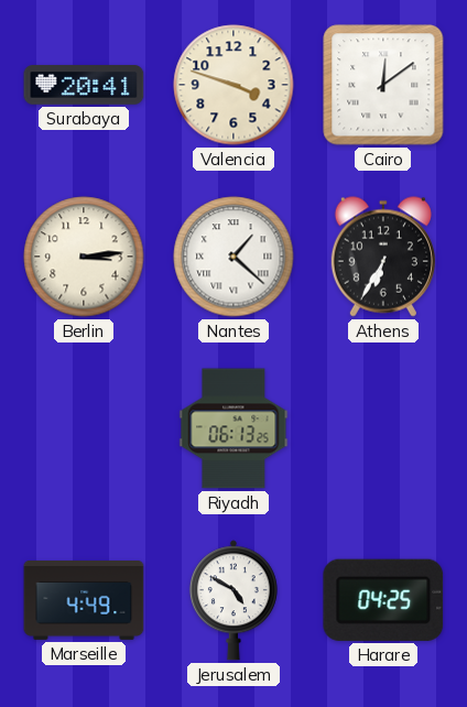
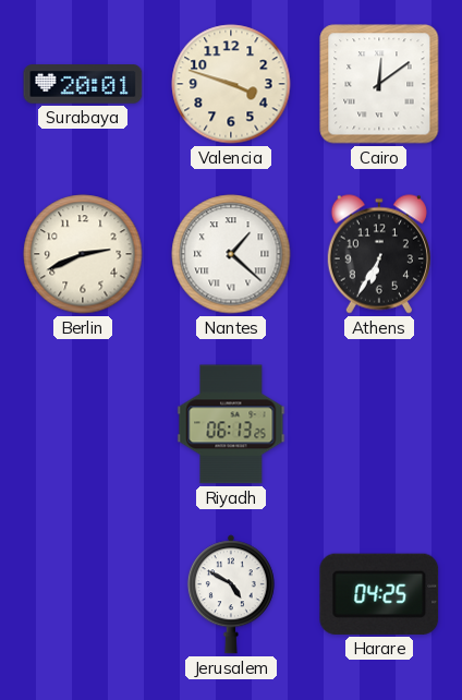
Surabaya: 20:41 -> 20:01 (83, 84)
Berlin: 3:14 -> 2:41 (83, 254)
Marseille: 4:49 -> none (84, 600)
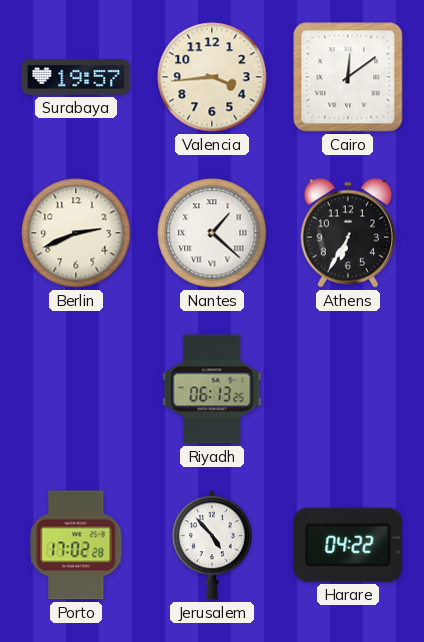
Surabaya: 20:01 -> 19:57 (76, 77)
Valencia: 3:48 -> 3:44 (212, 77)
Porto: none -> 17:02 (76, 545)
Jerusalem: 4:50 -> 4:53 (212, 545)
Harare: 04:25 -> 04:22 (348, 545)
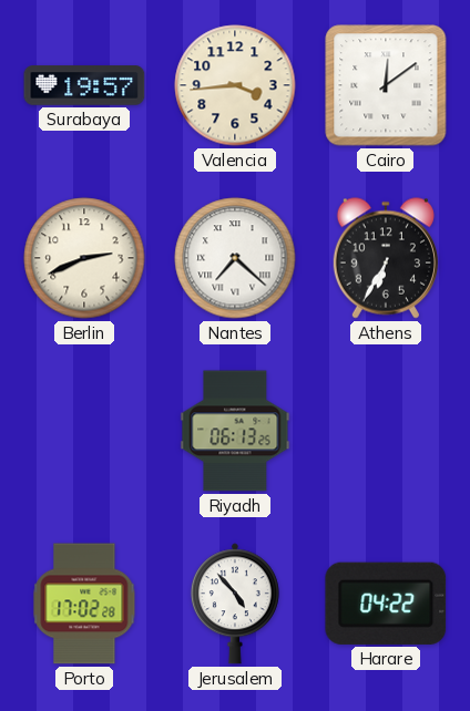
Nantes: 1:22 -> 7:22 (235, 258)
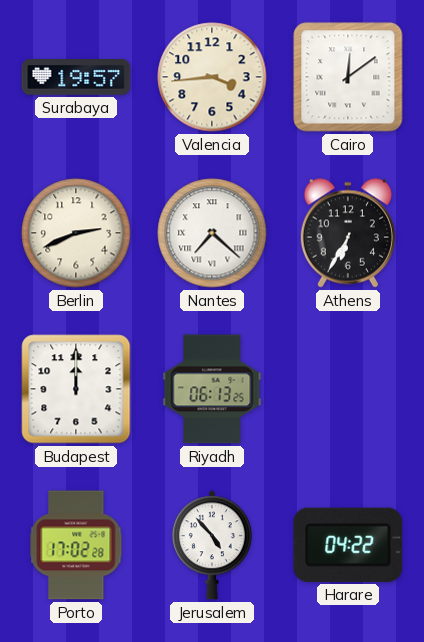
Budapest: none -> 12:00 (76, 389)
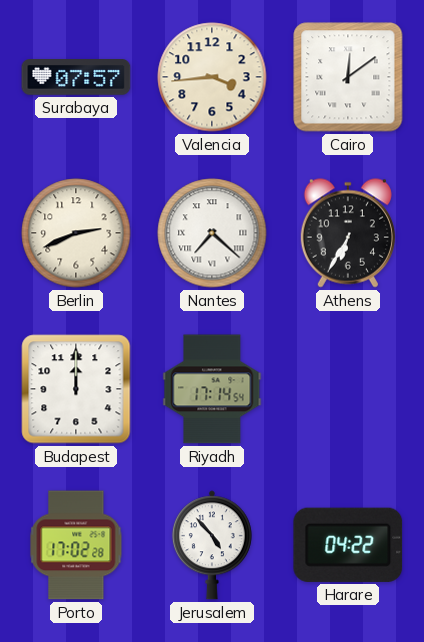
Surabaya: 19:57 -> 07:57 (76, 77)
Riyadh: 06:13 -> 17:14 (212, 389)
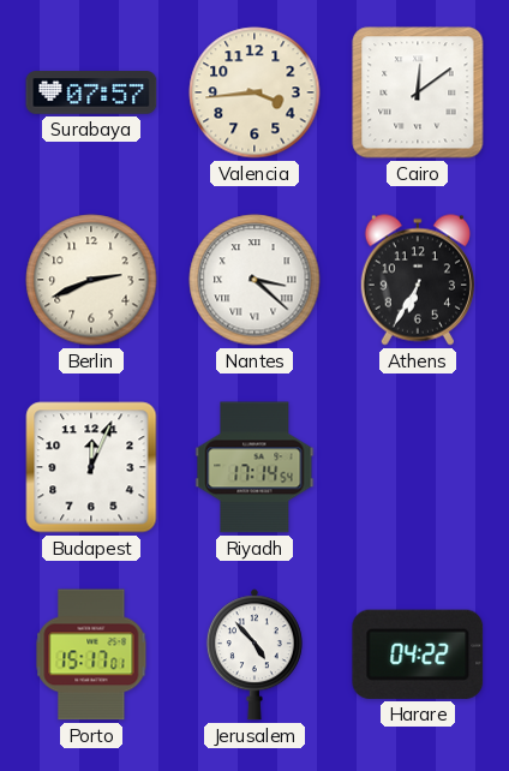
Nantes: 7:22 -> 3:22 (254, 280)
Budapest: 12:00 -> 12:04 (91, 467)
Porto: 17:02 -> 15:17 (91, 655)
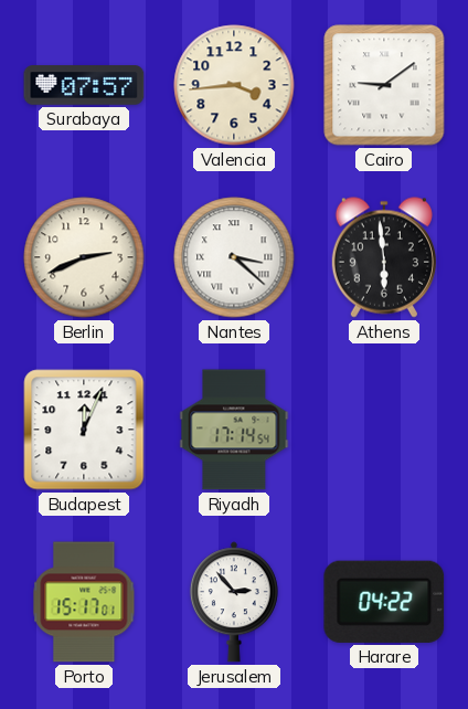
Cairo: 12:09 -> 9:09 (384, 85)
Athens: 6:35 -> 5:59 (384, 257)
Jerusalem: 4:53 -> 2:53 (234, 602)
